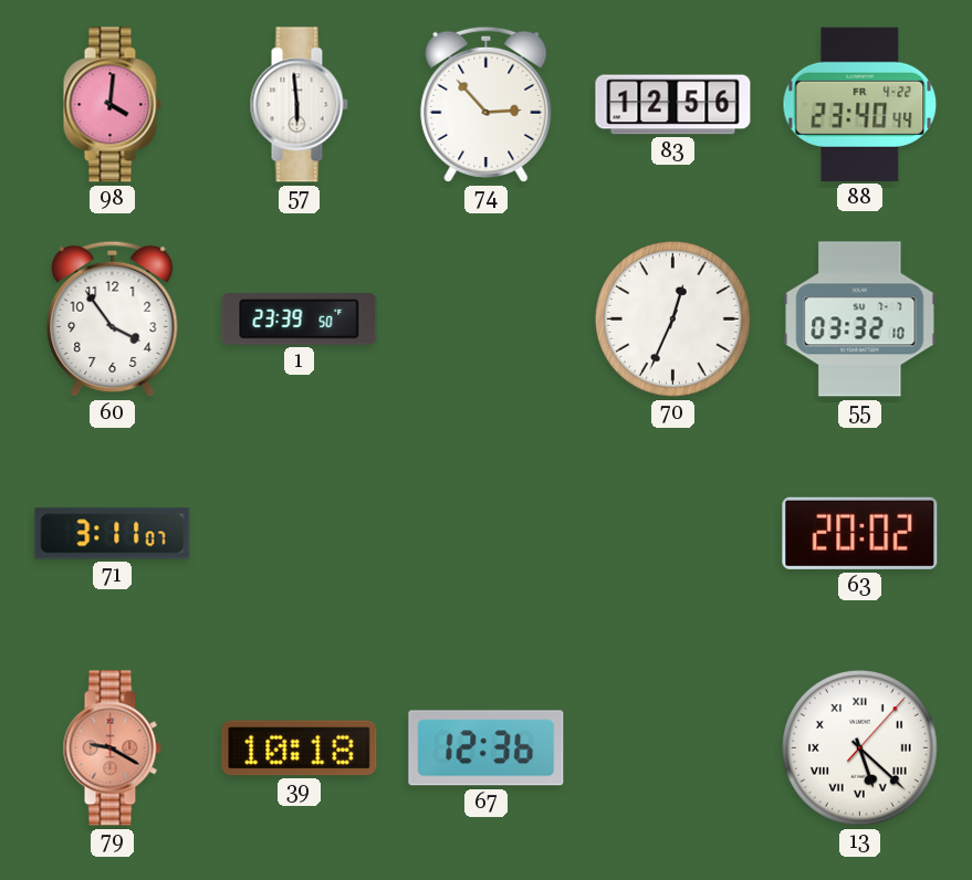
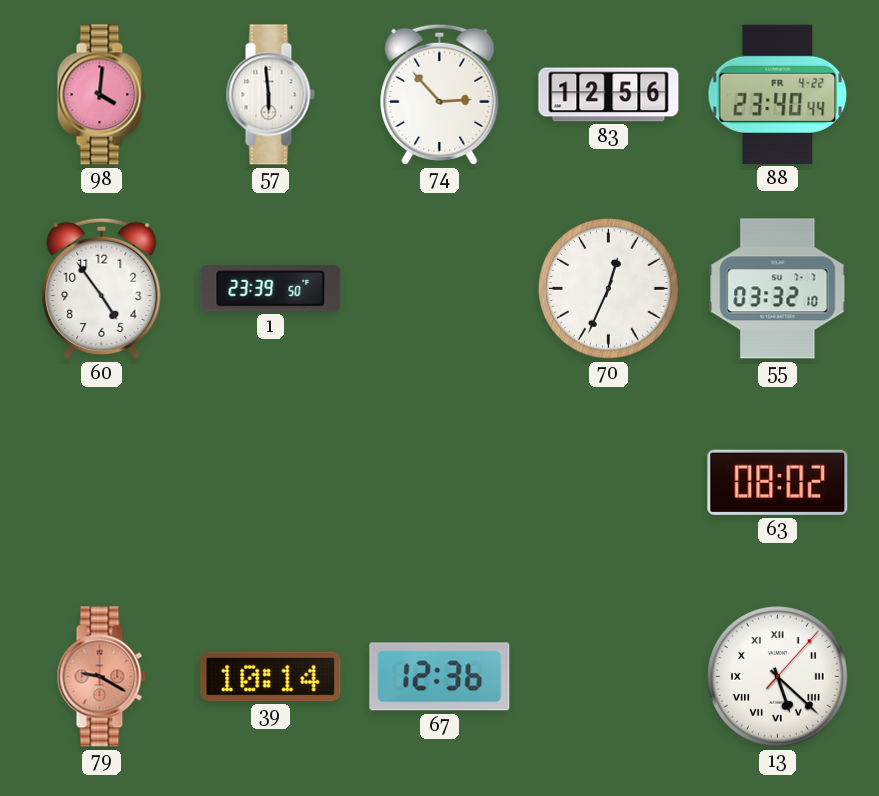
60: 3:54 -> 4:54 (102, 288)
71: 3:11 -> none (113, 534)
63: 20:02 -> 08:02 (778, 482)
39: 10:18 -> 10:14 (271, 677)
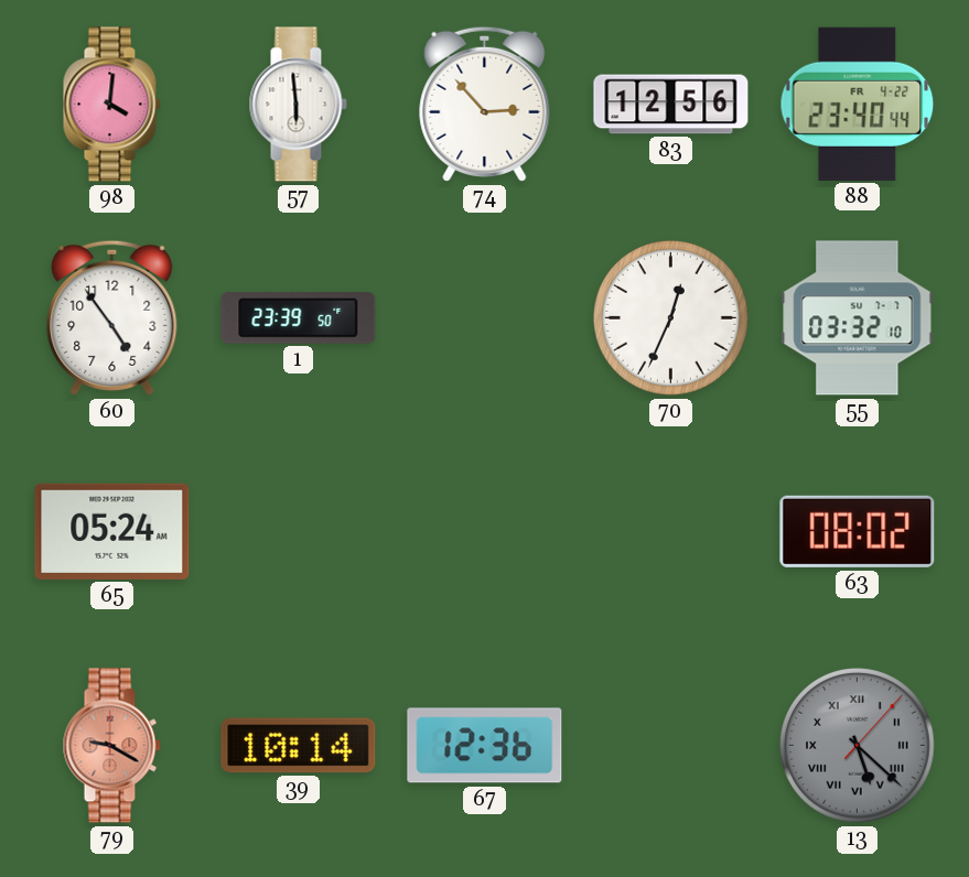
65: none -> 05:24 (112, 531)
13 dial: white -> grey (858, 746)
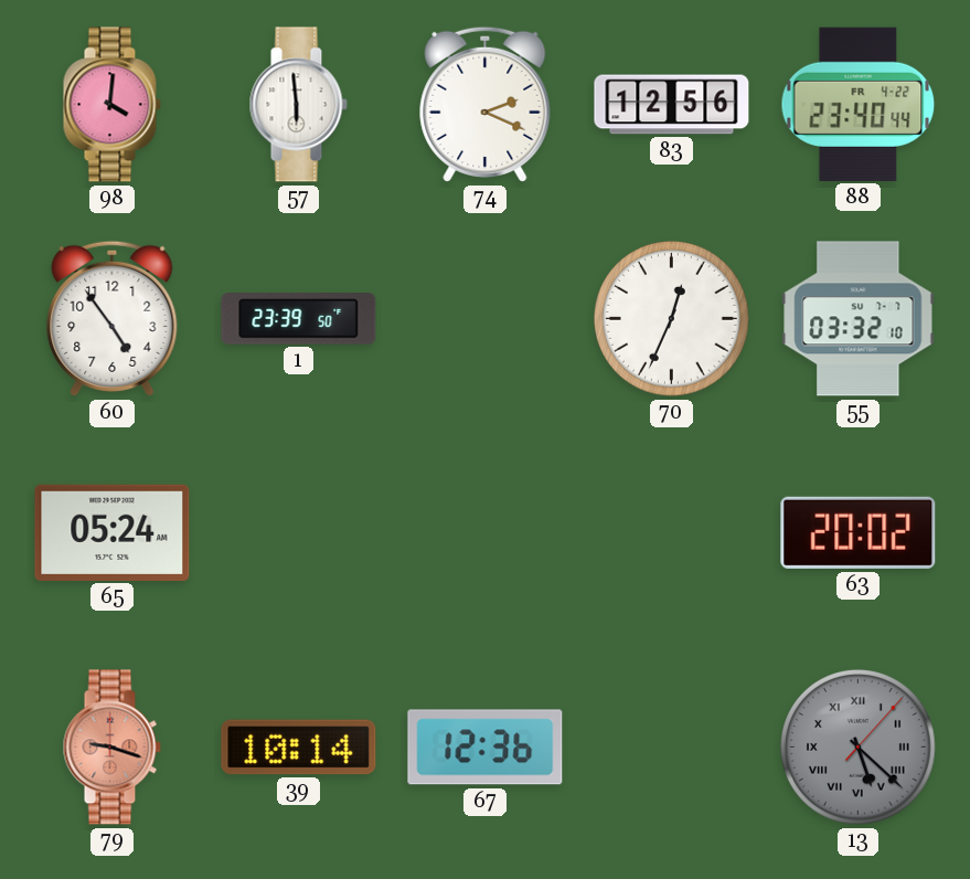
74: 2:53 -> 2:19 (486, 104)
63: 08:02 -> 20:02 (859, 532)
79: 9:20 -> 9:18 (111, 748)
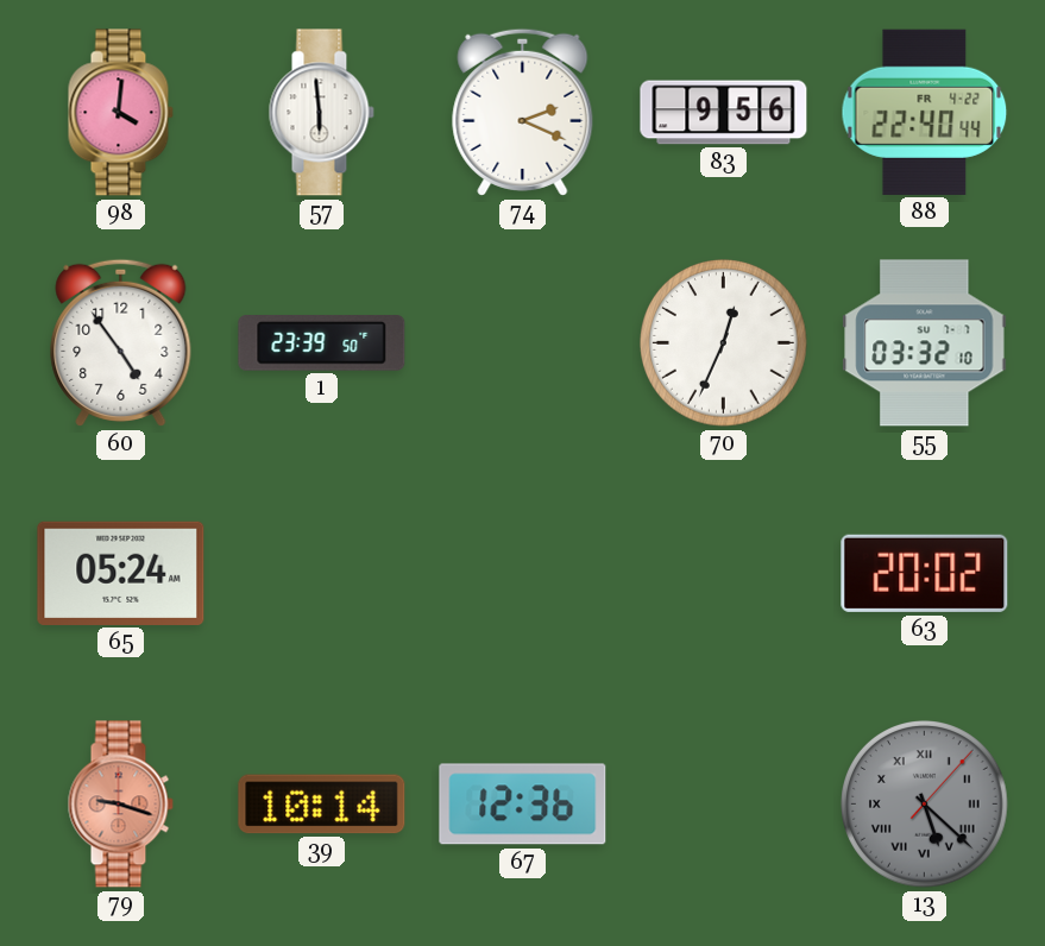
83: 12:56 -> 9:56 (724, 113)
88: 23:40 -> 22:40 (925, 112)
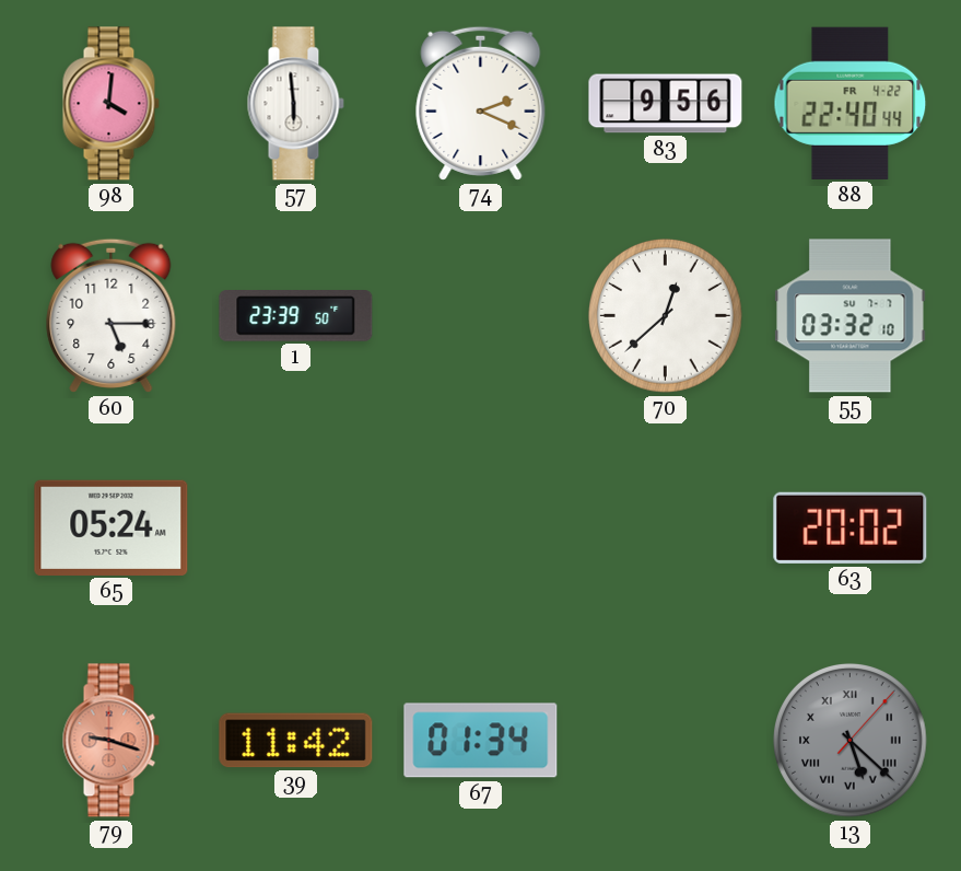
60: 4:54 -> 5:15 (112, 315)
70: 12:34 -> 12:38 (666, 316)
39: 10:14 -> 11:42 (296, 741)
67: 12:36 -> 01:34 (481, 741)
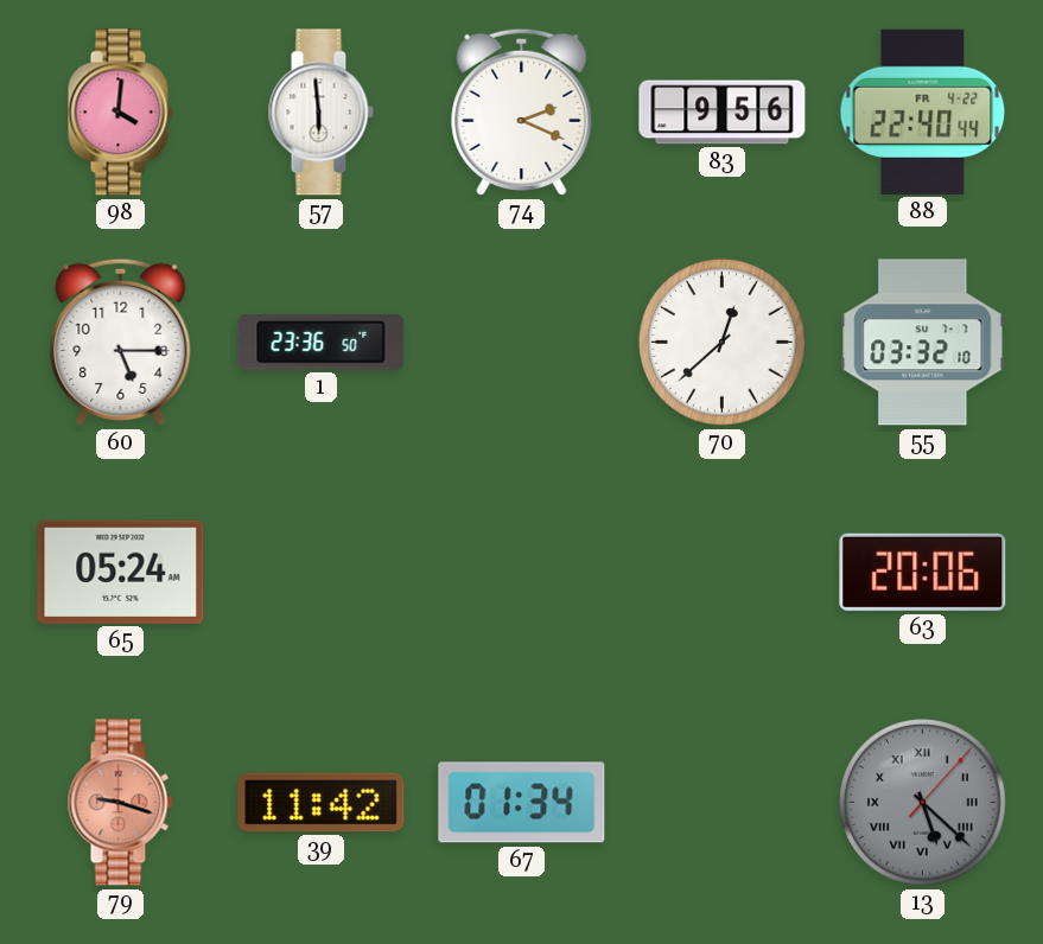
1: 23:39 -> 23:36 (322, 343)
63: 20:02 -> 20:06 (923, 572)
